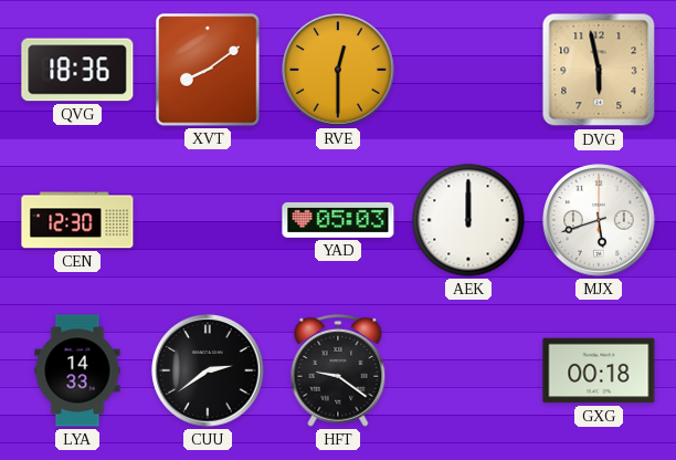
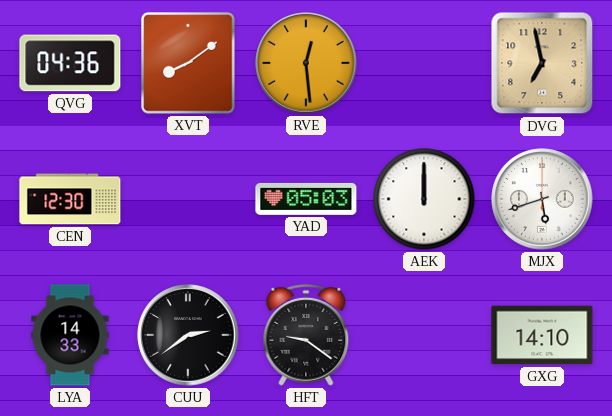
QVG: 18:36 -> 04:36 (70, 63)
RVE: 12:30 -> 12:29 (306, 63)
DVG: 5:58 -> 6:58 (542, 63)
GXG: 00:18 -> 14:10 (542, 335)
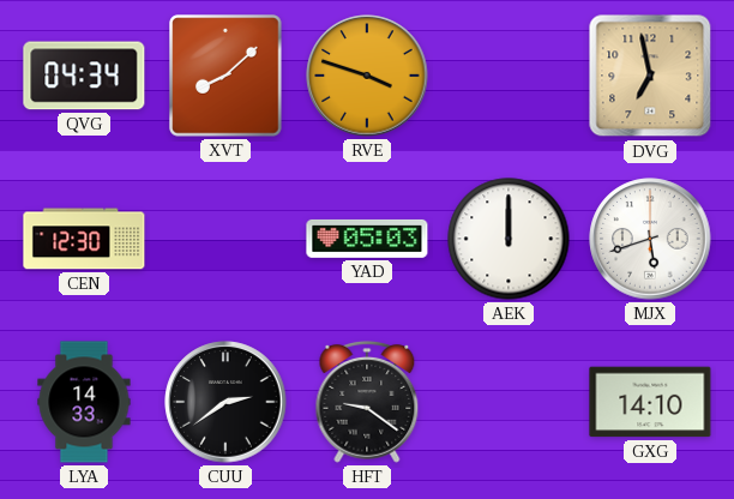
QVG: 04:36 -> 04:34 (84, 76)
XVT: 8:09 -> 8:08 (225, 76)
RVE: 12:29 -> 3:48 (367, 76)
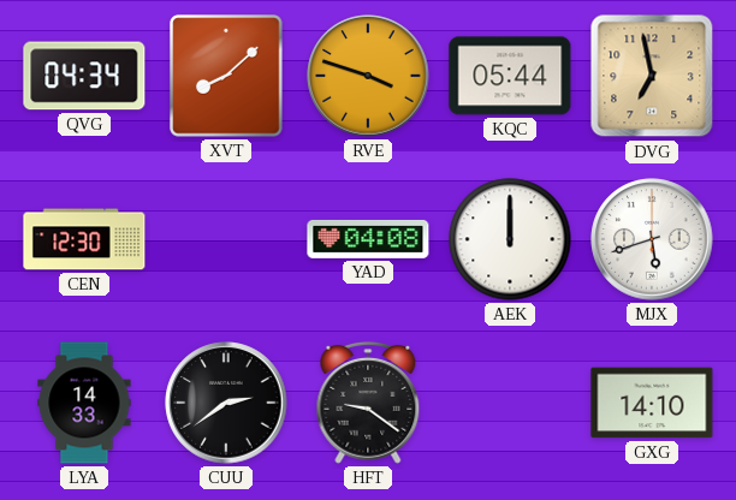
KQC: none -> 05:44 (510, 76)
YAD: 05:03 -> 04:08 (368, 239)
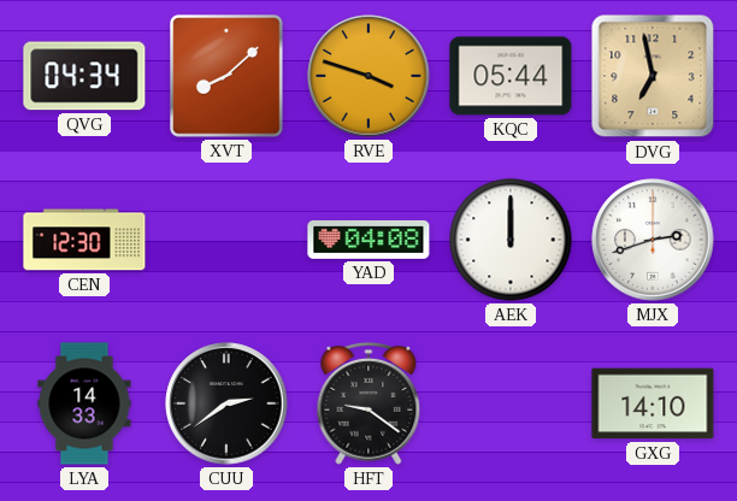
MJX: 5:42 -> 2:42 (653, 240)
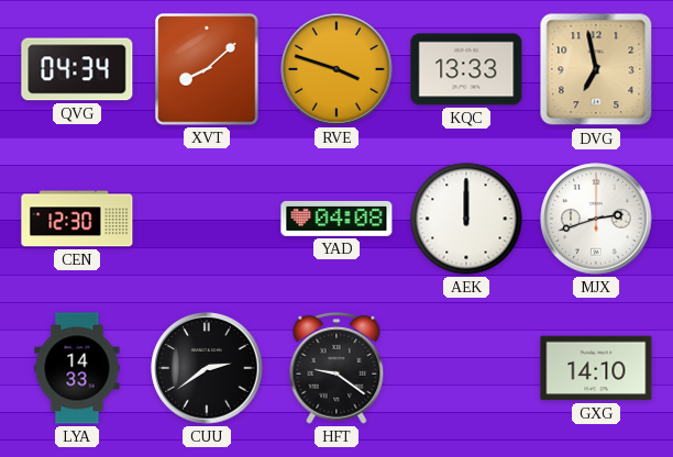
KQC: 05:44 -> 13:33 (466, 69)
